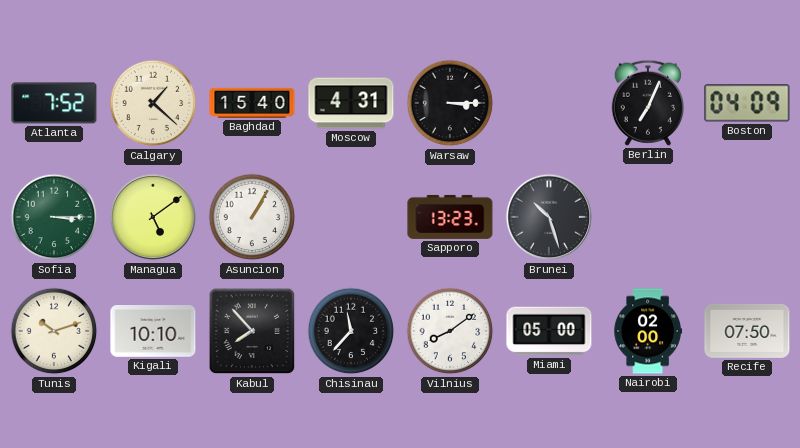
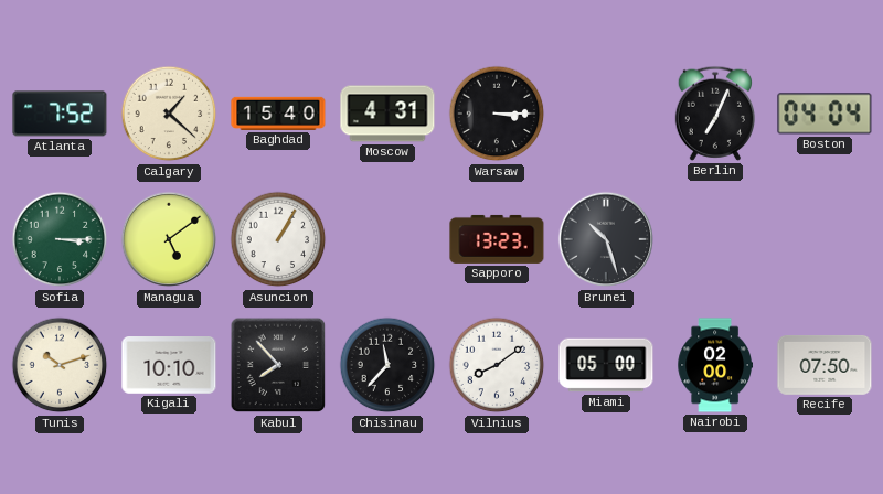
Boston: 04:09 -> 04:04 (825, 114)
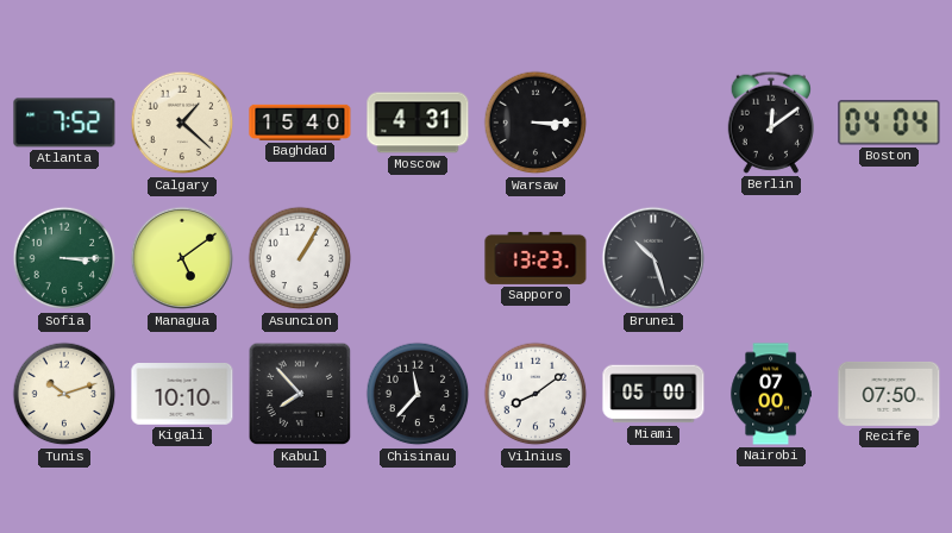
Berlin: 7:04 -> 12:09 (770, 123)
Nairobi: 02:00 -> 07:00 (770, 394)
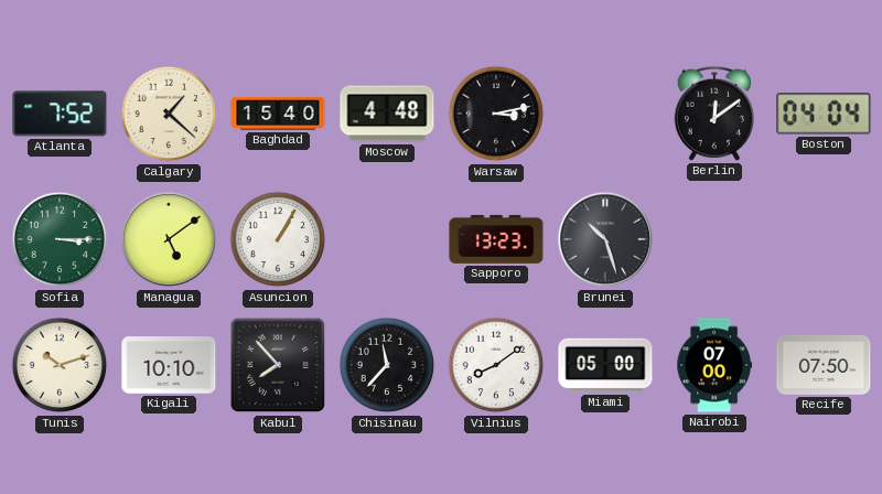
Moscow: 4:31 -> 4:48 (387, 114)
Warsaw: 3:15 -> 3:13 (496, 114)
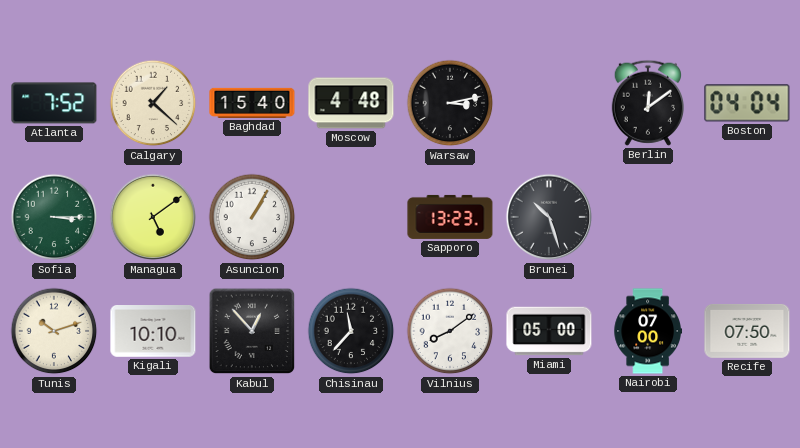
Kabul: 7:53 -> 12:53 (252, 331)
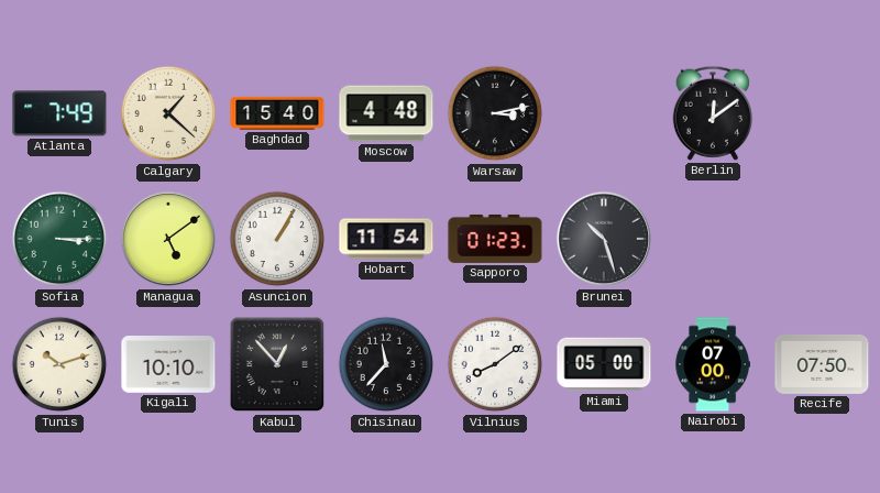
Atlanta: 7:52 -> 7:49 (59, 113)
Boston: 04:04 -> none (747, 103)
Hobart: none -> 11:54 (386, 239)
Sapporo: 13:23 -> 01:23 (495, 239)
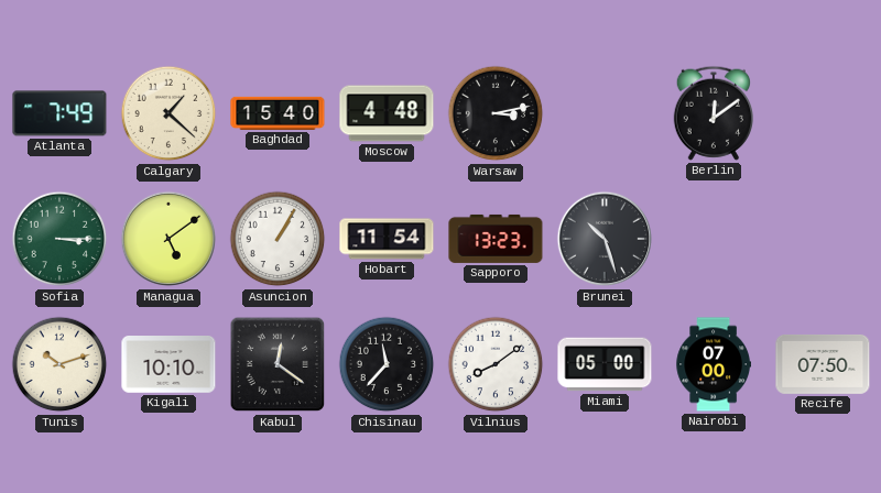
Sapporo: 01:23 -> 13:23 (496, 239)
Kabul: 12:53 -> 12:21 (278, 364)
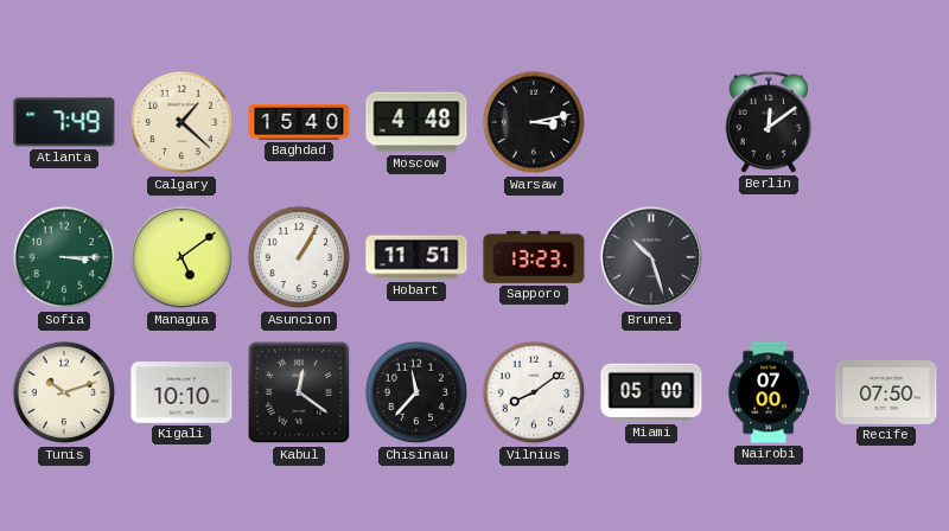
Hobart: 11:54 -> 11:51 (416, 257)
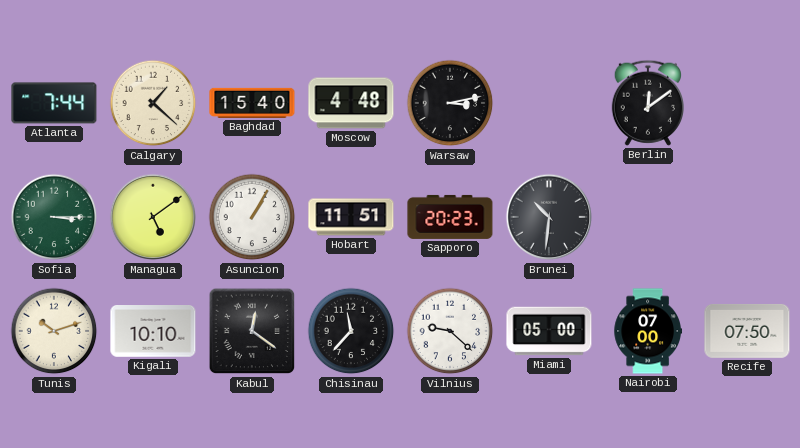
Atlanta: 7:49 -> 7:44 (54, 103)
Sapporo: 13:23 -> 20:23 (450, 217)
Brunei: 10:27 -> 10:31 (549, 217)
Vilnius: 8:09 -> 9:22 (450, 331)
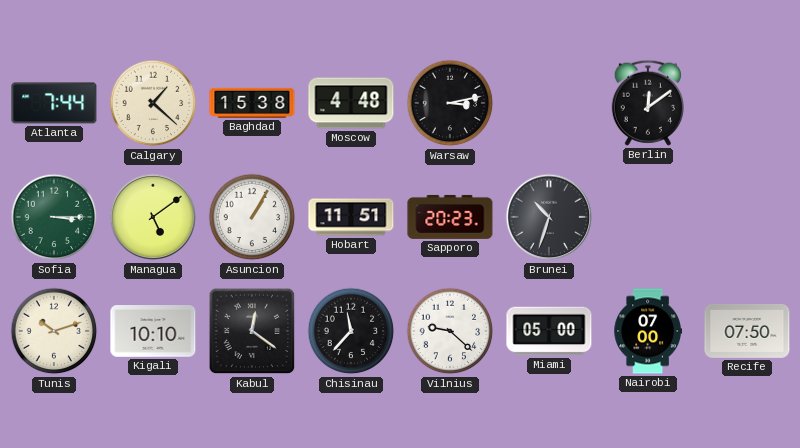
Baghdad: 15:40 -> 15:38 (252, 103)
Brunei: 10:31 -> 10:33 (549, 217)
